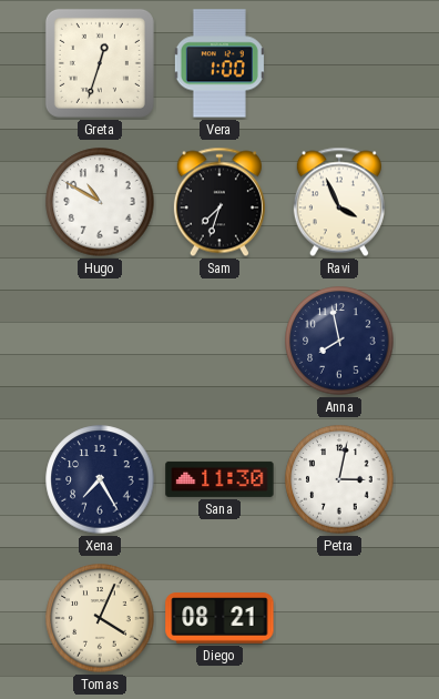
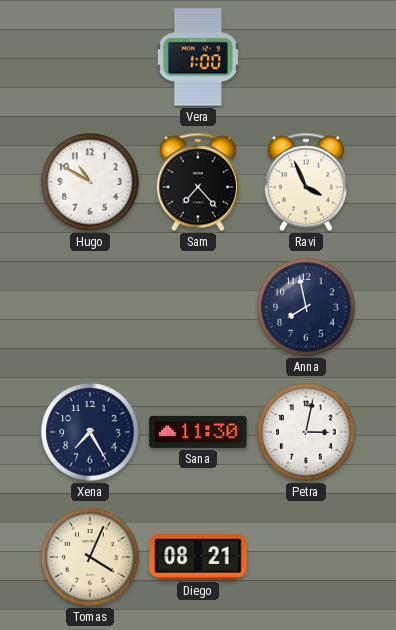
Greta: 12:33 -> none (100, 63)
Sam: 7:33 -> 7:23 (198, 182)
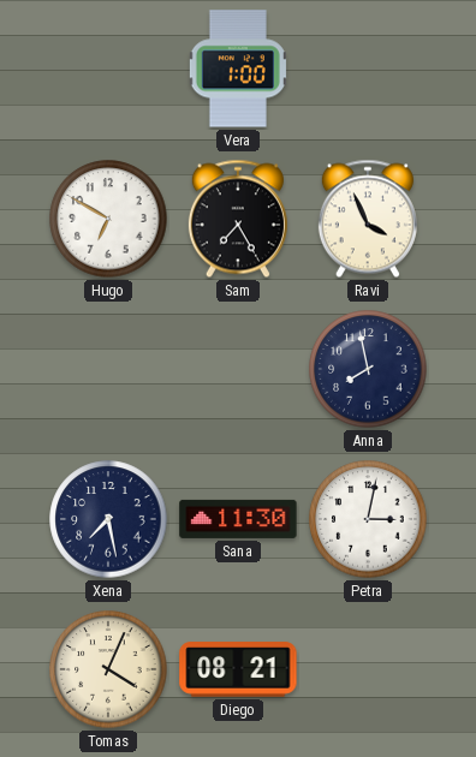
Hugo: 10:50 -> 6:50 (108, 219)
Sam: 7:23 -> 7:25 (238, 219)
Xena: 7:25 -> 7:28 (108, 519)
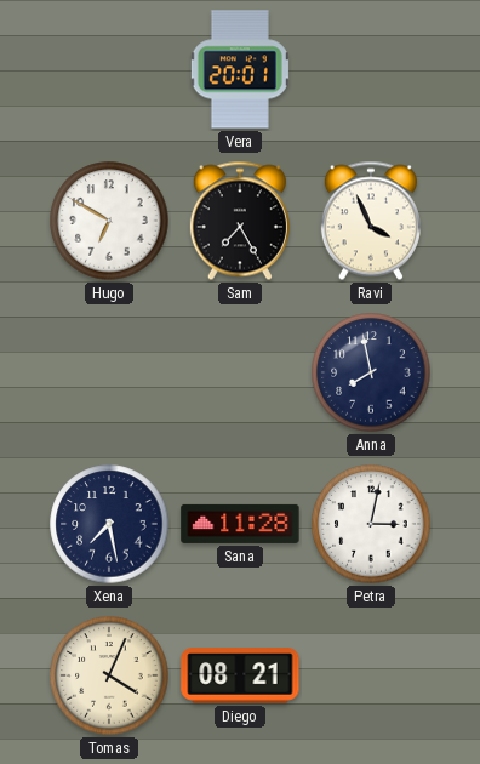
Vera: 1:00 -> 20:01 (240, 69)
Sana: 11:30 -> 11:28 (240, 524)
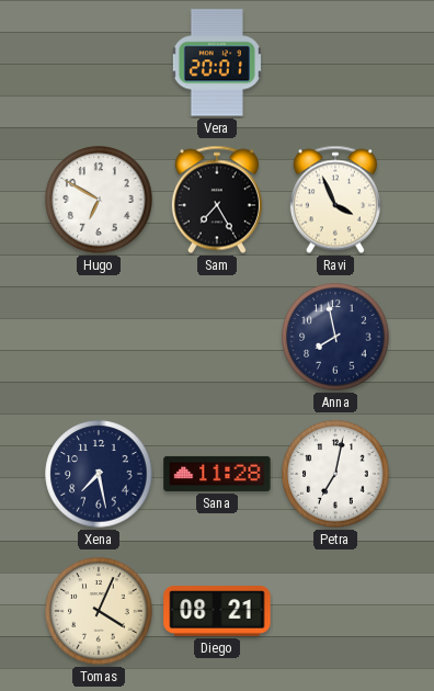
Petra: 3:02 -> 7:02 (335, 474)
